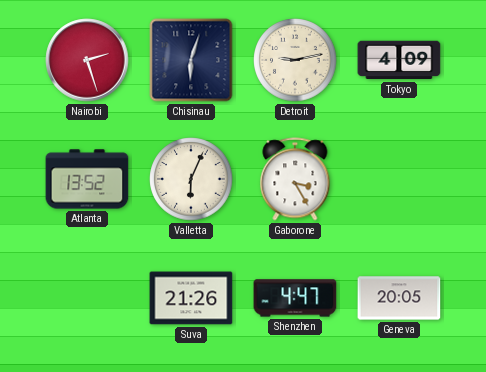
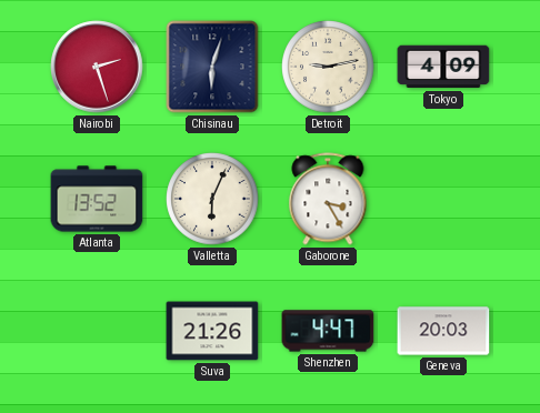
Geneva: 20:05 -> 20:03 (443, 331)
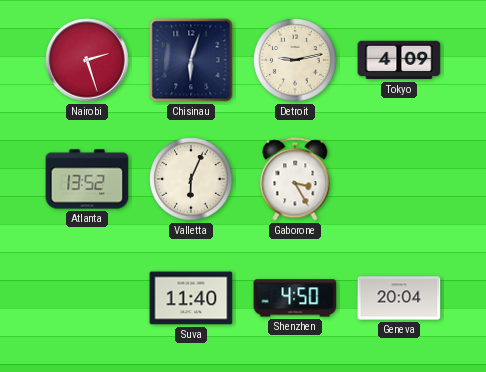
Suva: 21:26 -> 11:40 (191, 298)
Shenzhen: 4:47 -> 4:50 (295, 298)
Geneva: 20:03 -> 20:04 (399, 298)
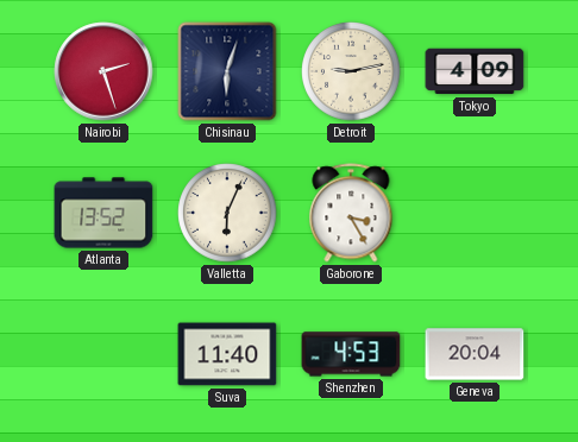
Shenzhen: 4:50 -> 4:53 (351, 354)
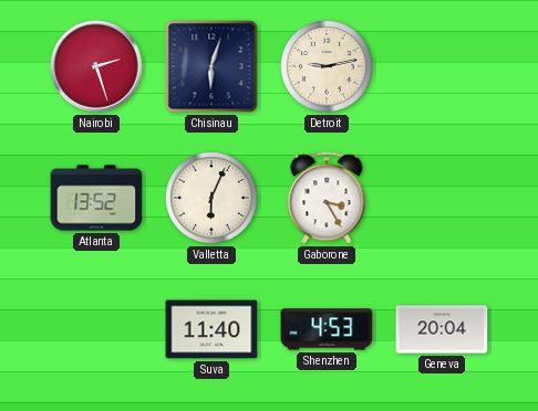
Tokyo: 4:09 -> none (475, 71)
